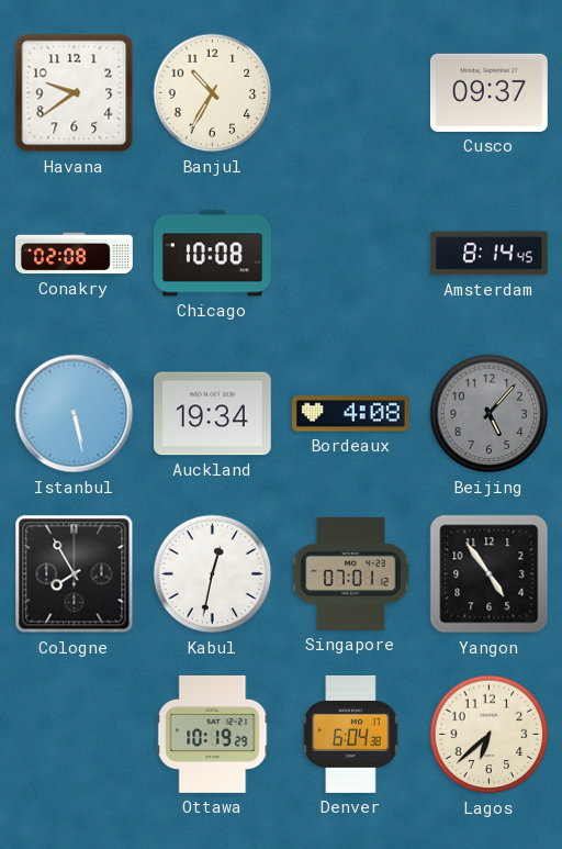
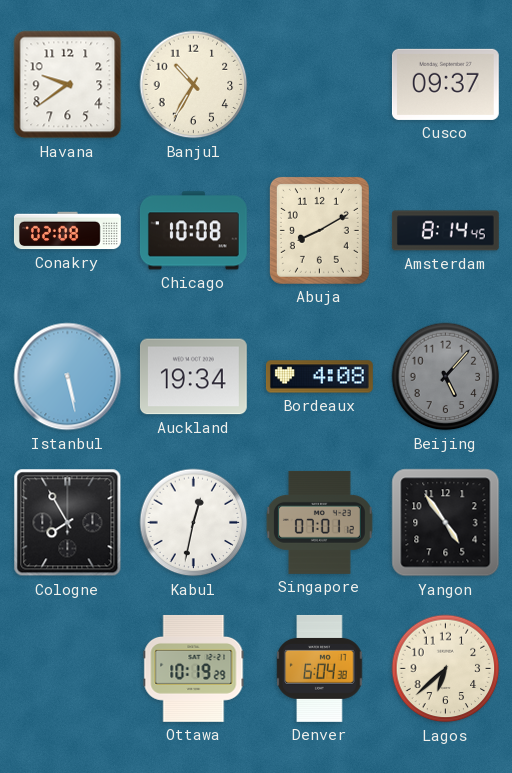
Abuja: none -> 8:10 (319, 230)
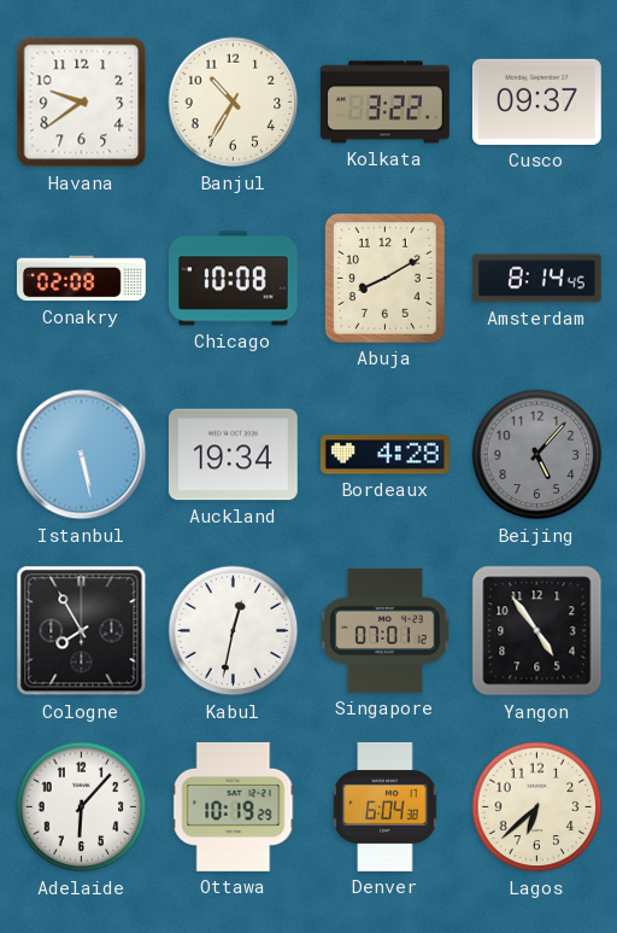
Kolkata: none -> 3:22 (384, 103)
Bordeaux: 4:08 -> 4:28 (384, 455)
Adelaide: none -> 6:07 (82, 807)
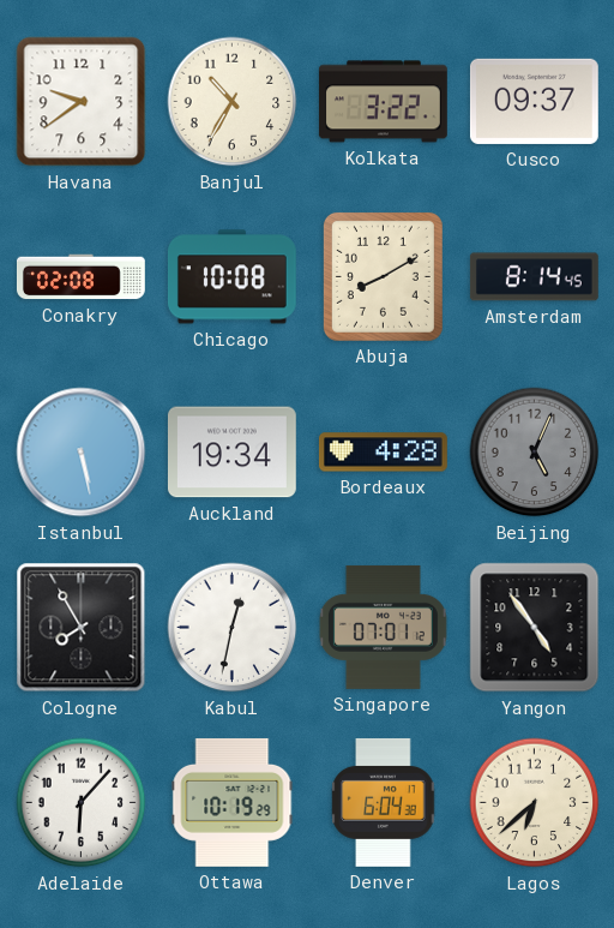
Beijing: 5:07 -> 5:04 (535, 453)
